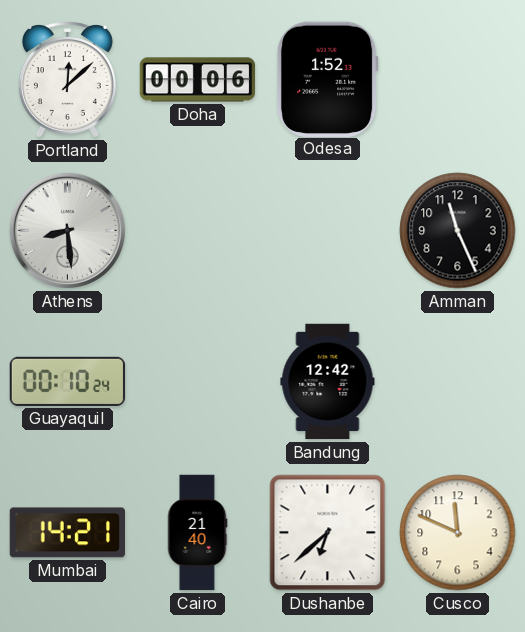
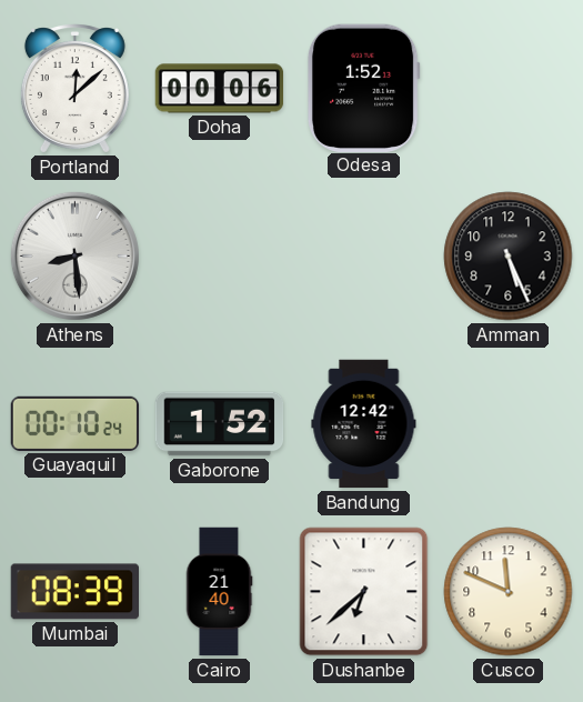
Amman: 11:26 -> 5:26 (509, 257)
Gaborone: none -> 1:52 (220, 424)
Mumbai: 14:21 -> 08:39 (74, 592)
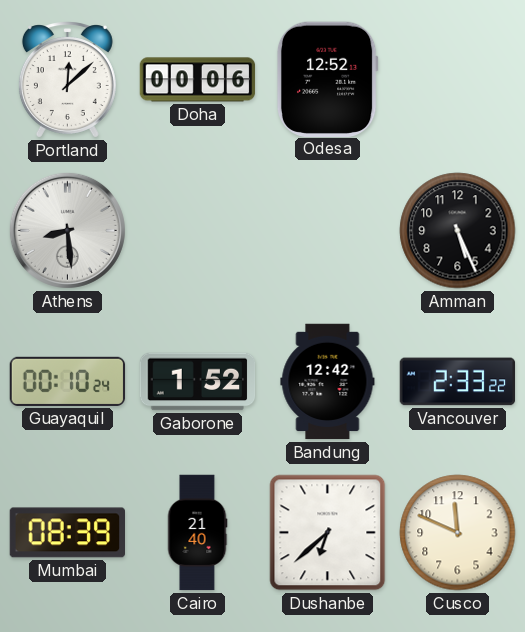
Odesa: 1:52 -> 12:52 (327, 79)
Vancouver: none -> 2:33 (458, 382)
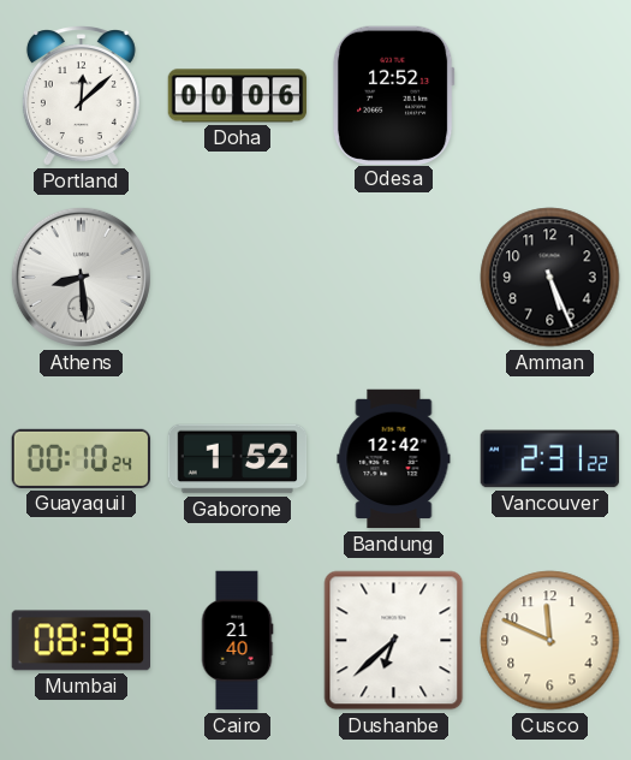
Vancouver: 2:33 -> 2:31 (550, 459)
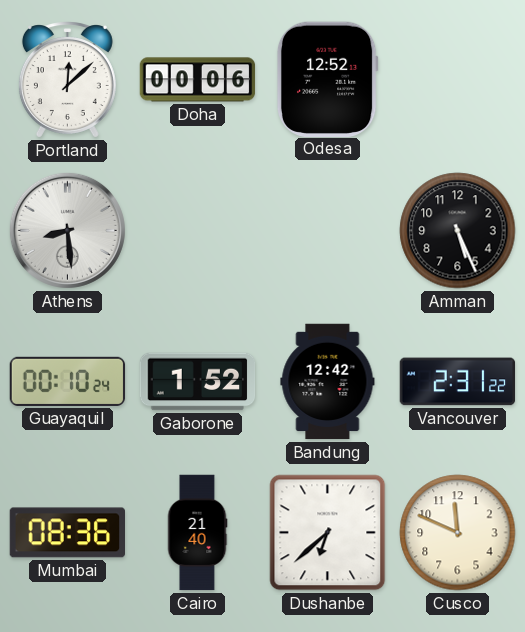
Mumbai: 08:39 -> 08:36 (67, 533)
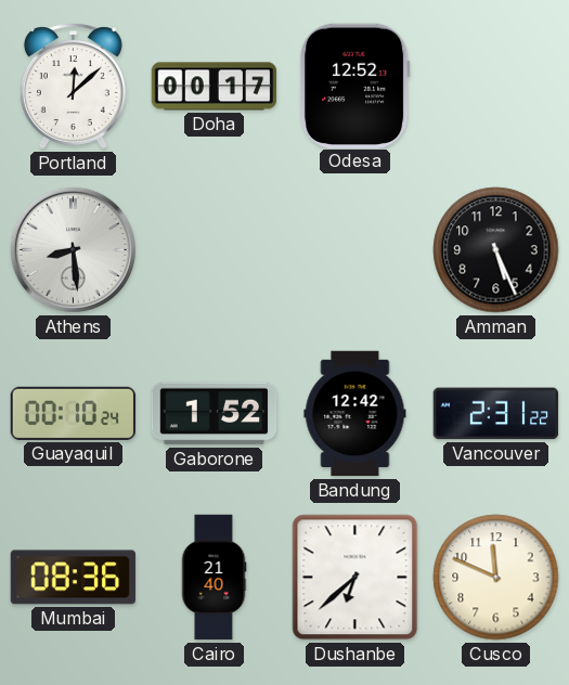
Doha: 00:06 -> 00:17 (215, 87)
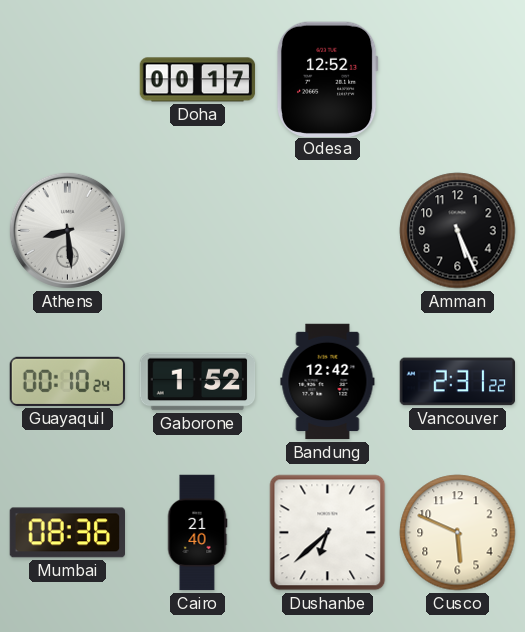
Portland: 12:08 -> none (73, 87)
Cusco: 11:49 -> 5:49 (458, 533)
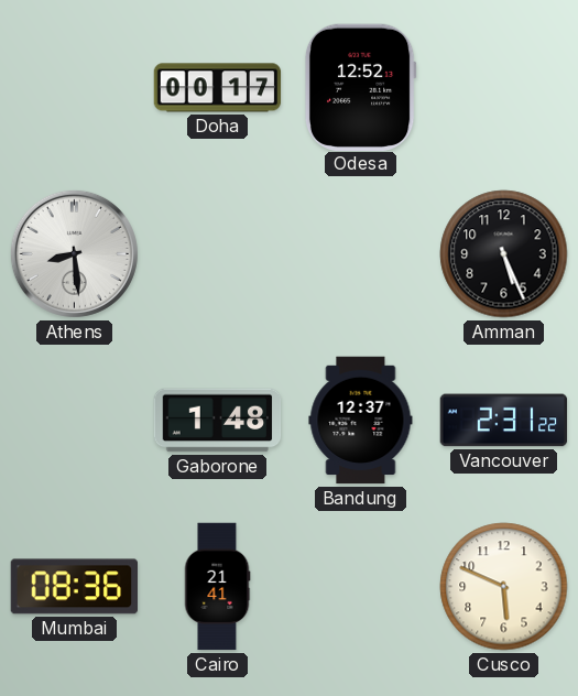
Guayaquil: 00:10 -> none (68, 381)
Gaborone: 1:52 -> 1:48 (218, 421)
Bandung: 12:42 -> 12:37 (361, 421)
Cairo: 21:40 -> 21:41 (217, 587)
Dushanbe: 6:38 -> none (328, 533)
